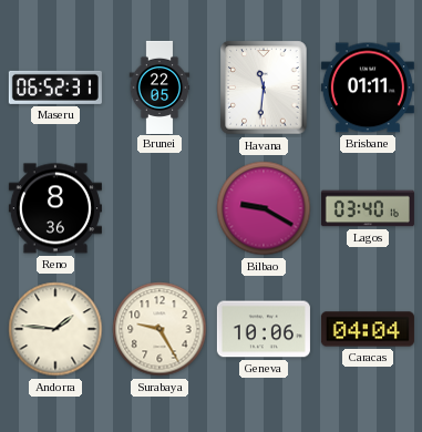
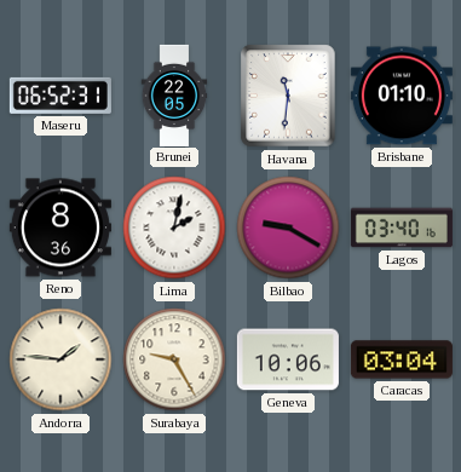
Brisbane: 01:11 -> 01:10 (402, 96)
Lima: none -> 2:02 (174, 228)
Caracas: 04:04 -> 03:04 (402, 359)
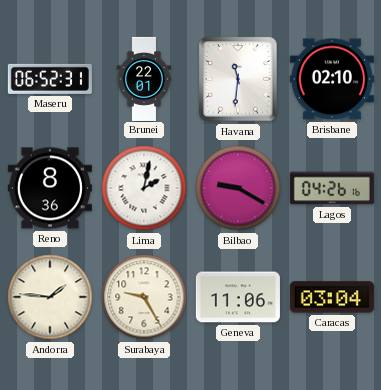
Brunei: 22:05 -> 22:01 (144, 78)
Brisbane: 01:10 -> 02:10 (332, 79)
Lagos: 03:40 -> 04:26 (332, 188)
Geneva: 10:06 -> 11:06 (238, 297)
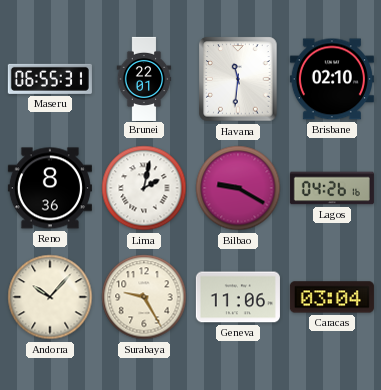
Maseru: 06:52 -> 06:55 (50, 79)
Andorra: 1:46 -> 10:07 (50, 297)
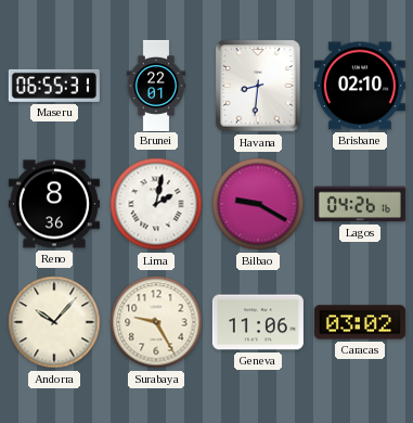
Havana: 11:31 -> 8:31 (258, 86)
Caracas: 03:04 -> 03:02 (360, 322)
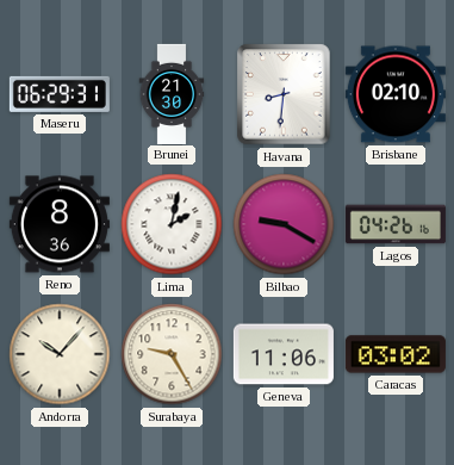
Maseru: 06:55 -> 06:29 (60, 94)
Brunei: 22:01 -> 21:30 (172, 93)
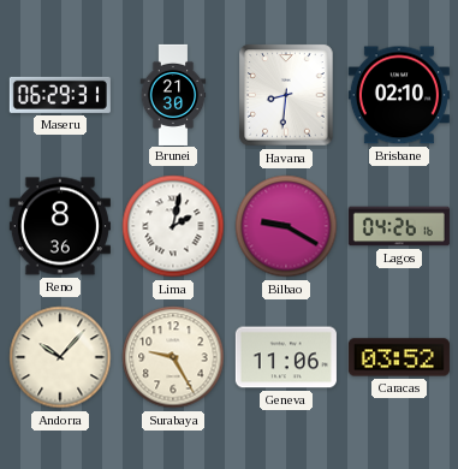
Caracas: 03:02 -> 03:52 (399, 357)
